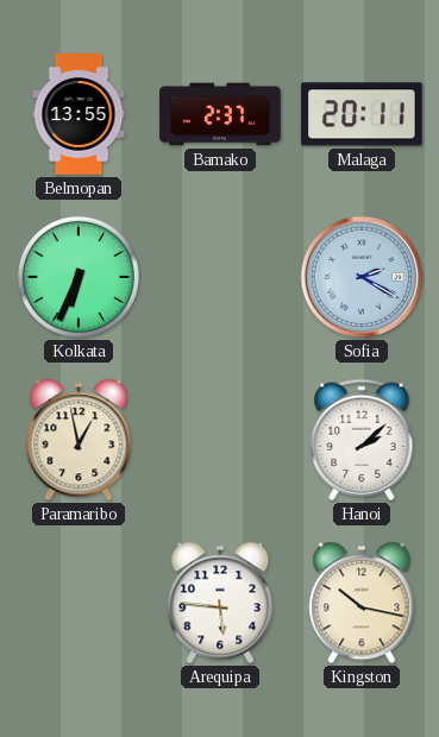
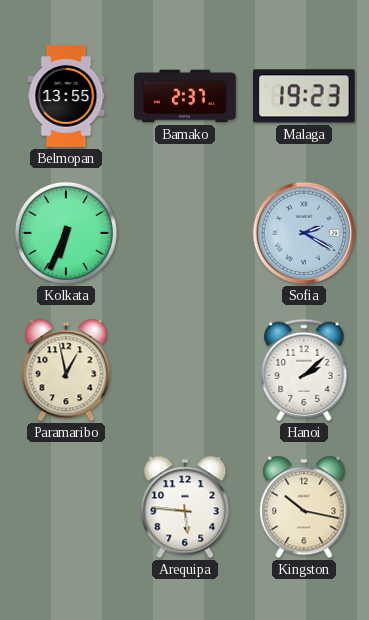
Malaga: 20:11 -> 19:23 (304, 96)
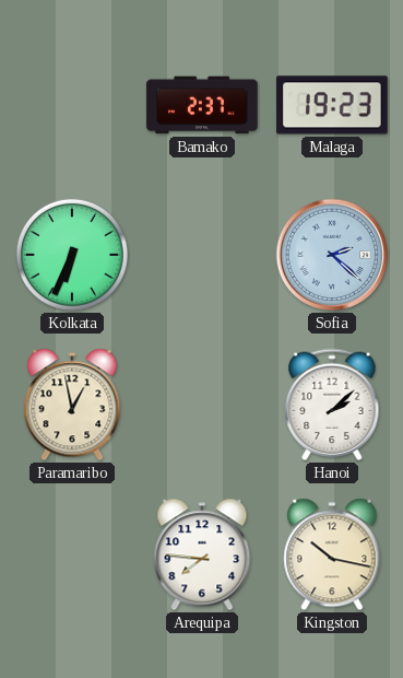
Belmopan: 13:55 -> none (66, 96)
Sofia: 2:20 -> 2:22 (332, 255)
Arequipa: 5:46 -> 7:46 (202, 554)
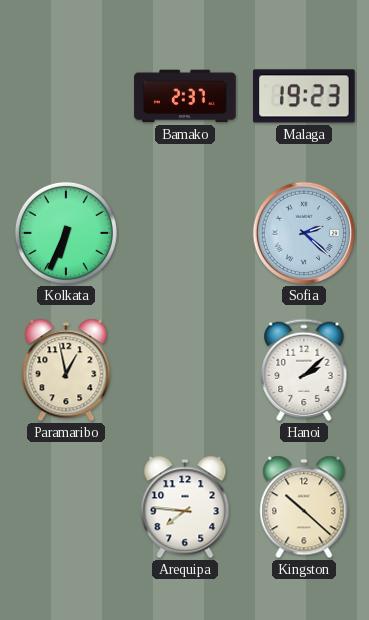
Kingston: 10:17 -> 10:22 (304, 507)
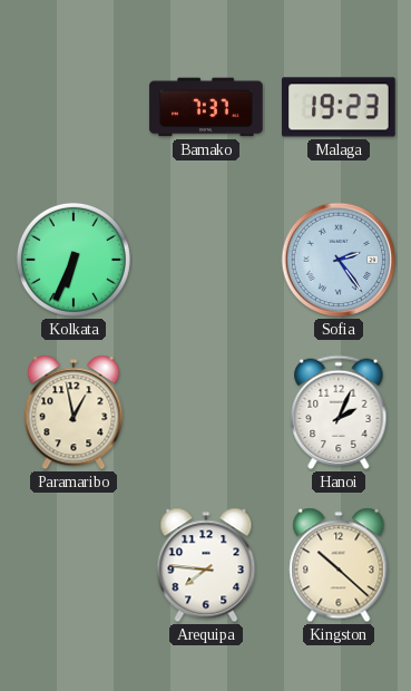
Bamako: 2:37 -> 7:37 (206, 107)
Sofia: 2:22 -> 2:24 (339, 260)
Hanoi: 2:08 -> 2:04 (339, 412)
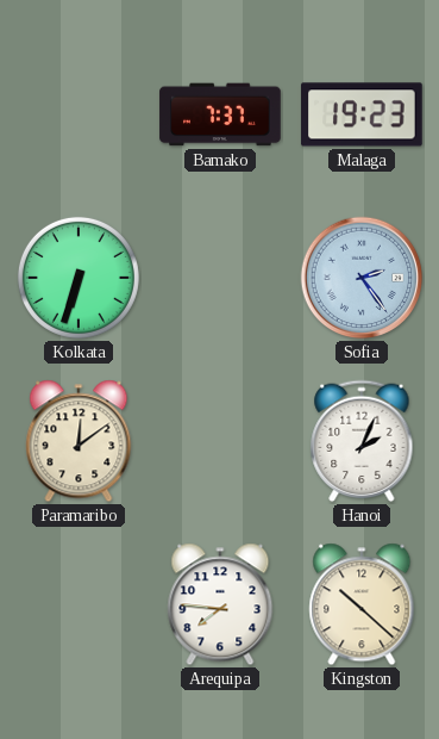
Kolkata: 6:34 -> 6:33 (79, 278)
Paramaribo: 12:58 -> 12:09 (79, 441)
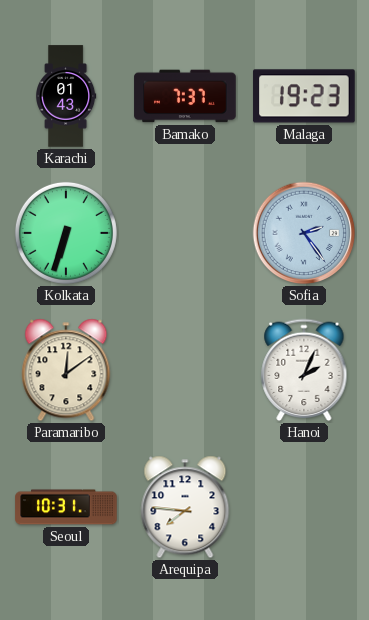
Karachi: none -> 01:43 (67, 96)
Seoul: none -> 10:31 (66, 507)
Kingston: 10:22 -> none (362, 604)
